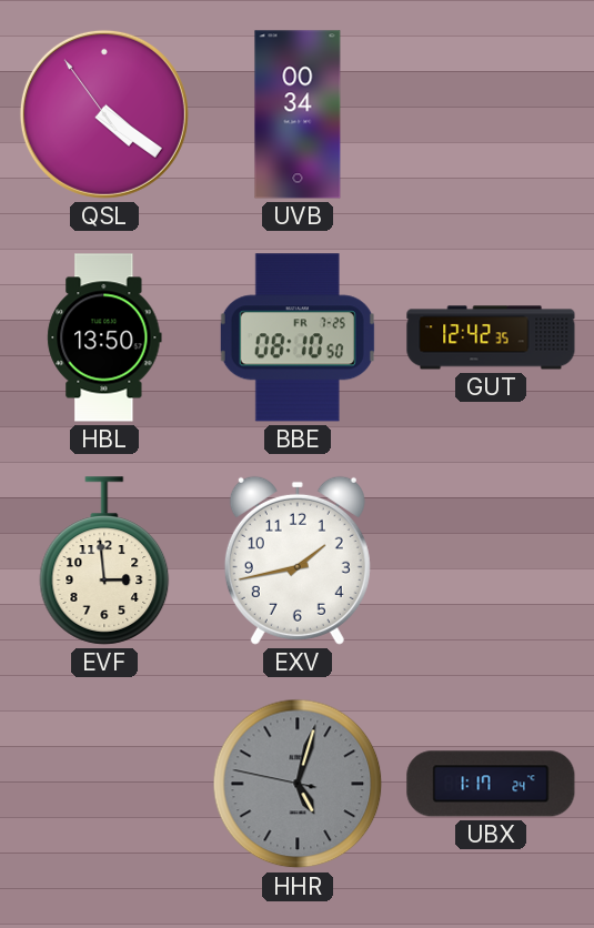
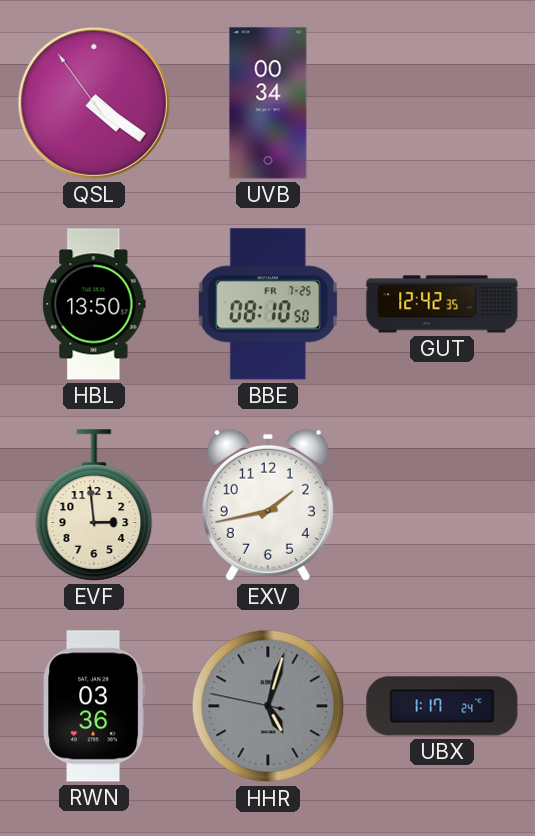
RWN: none -> 03:36 (94, 706)
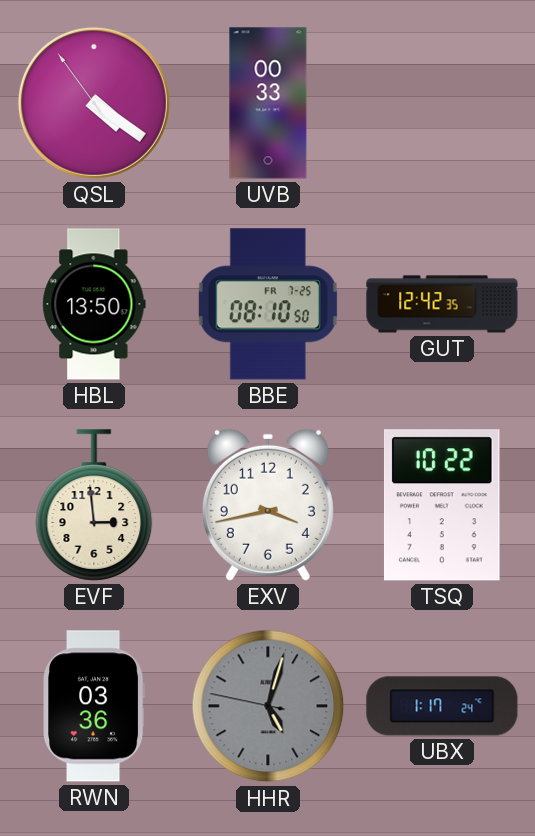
UVB: 00:34 -> 00:33 (268, 103)
EXV: 1:43 -> 3:43 (268, 505)
TSQ: none -> 10:22 (442, 505)
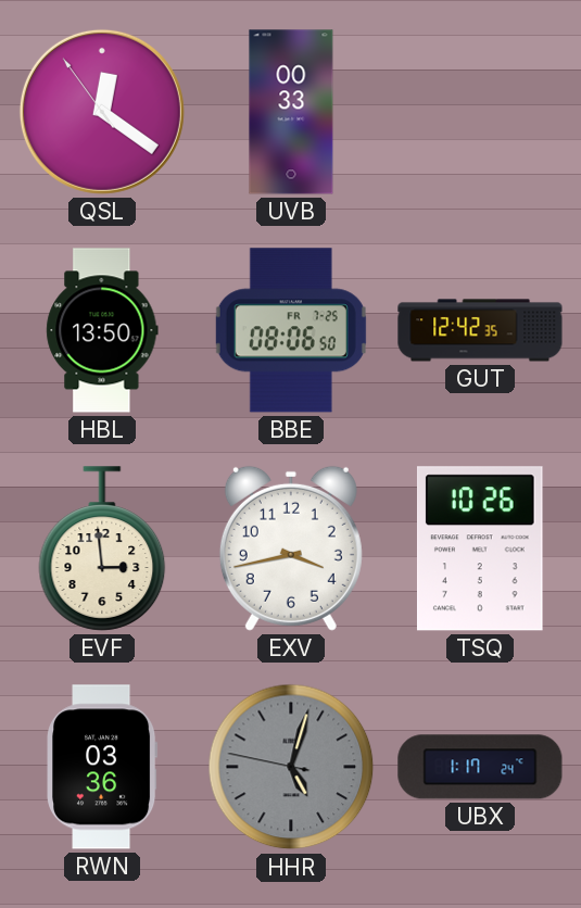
QSL: 4:20 -> 12:20 (102, 112)
BBE: 08:10 -> 08:06 (291, 330)
TSQ: 10:22 -> 10:26 (480, 548)
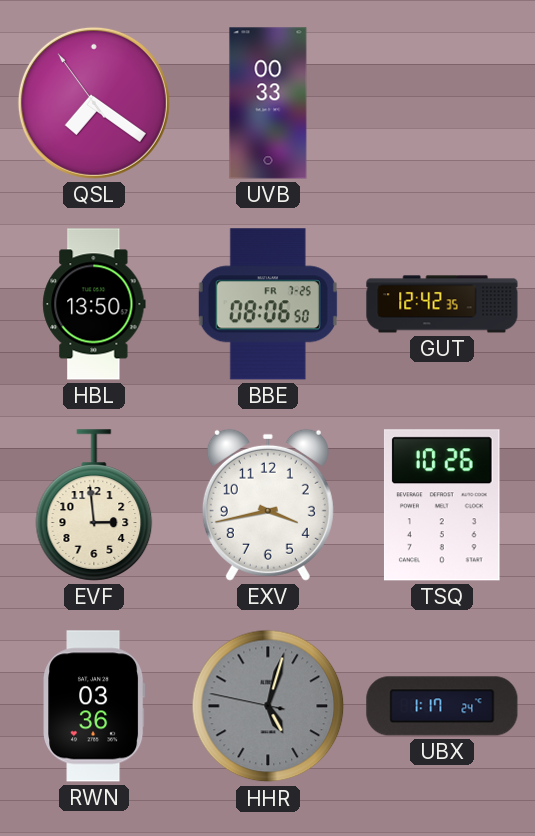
QSL: 12:20 -> 7:20 (94, 103)
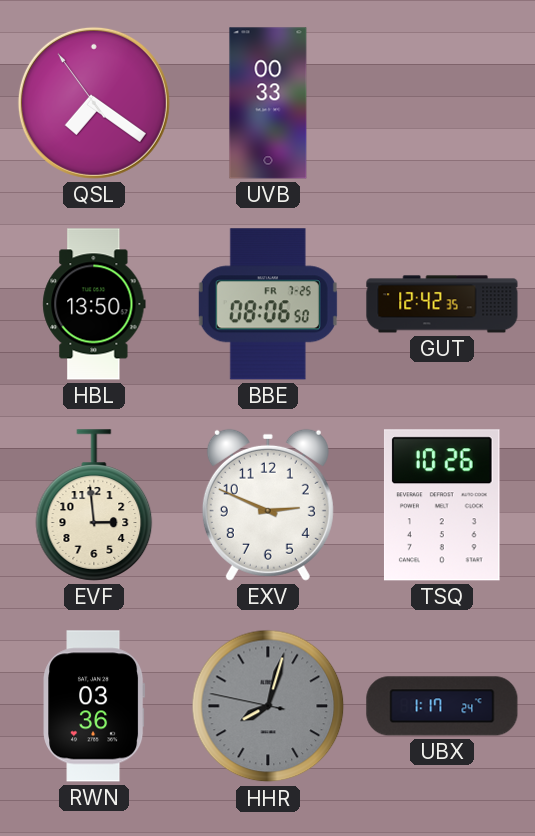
EXV: 3:43 -> 2:49 (268, 505)
HHR: 5:02 -> 8:02 (268, 706)
